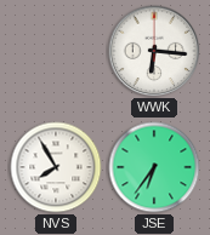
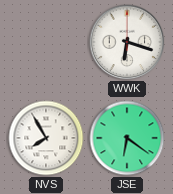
WWK: 6:16 -> 6:18 (127, 42)
JSE: 6:36 -> 6:21 (127, 138)
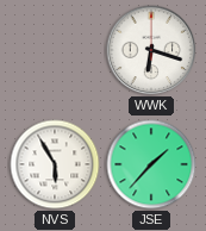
NVS: 7:55 -> 5:55 (55, 164)
JSE: 6:21 -> 1:37 (151, 164)
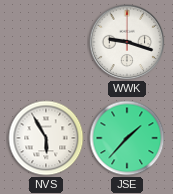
WWK: 6:18 -> 9:18 (127, 42)
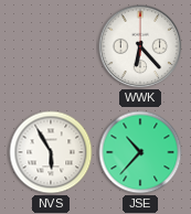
WWK: 9:18 -> 6:23 (140, 46)
JSE: 1:37 -> 10:37 (140, 152)
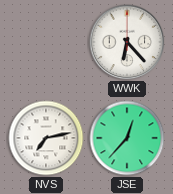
NVS: 5:55 -> 7:13 (46, 138)
JSE: 10:37 -> 12:37 (127, 138)
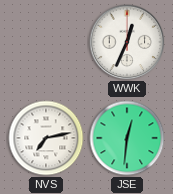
WWK: 6:23 -> 12:34 (127, 42)
JSE: 12:37 -> 12:31 (127, 138)
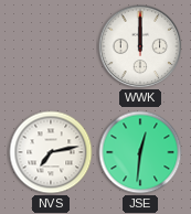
WWK: 12:34 -> 12:00 (140, 46)
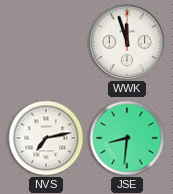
WWK: 12:00 -> 11:57 (127, 42)
JSE: 12:31 -> 8:31 (127, 138)
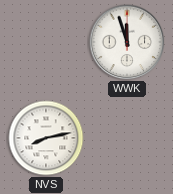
NVS: 7:13 -> 8:13 (46, 138)
JSE: 8:31 -> none (127, 138)
